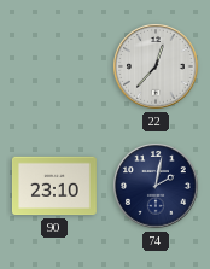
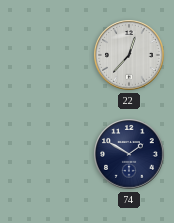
90: 23:10 -> none (54, 186)
74: 2:02 -> 1:50 (130, 155)
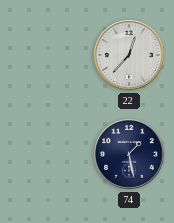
74: 1:50 -> 1:28 (130, 155)
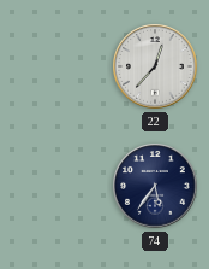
74: 1:28 -> 5:36 (156, 187)
